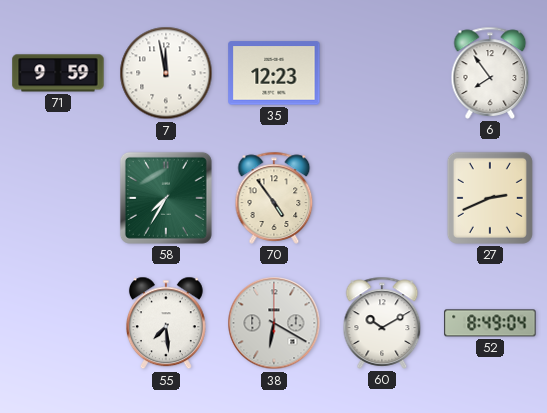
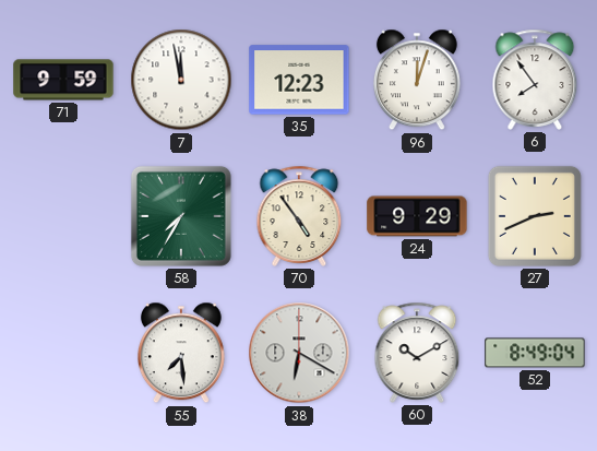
96: none -> 12:03 (417, 80)
24: none -> 9:29 (417, 216)
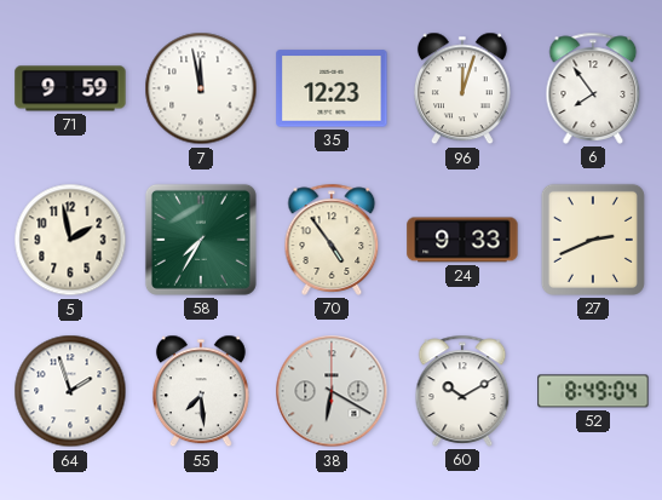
5: none -> 1:58 (70, 240)
24: 9:29 -> 9:33 (462, 240)
64: none -> 1:57 (70, 391)
